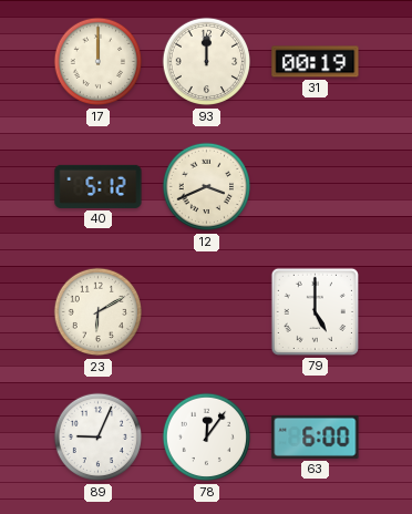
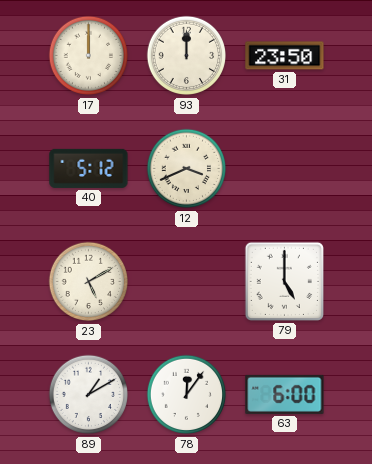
31: 00:19 -> 23:50 (285, 56)
23: 6:10 -> 5:10 (89, 282)
89: 9:04 -> 1:10 (89, 395)
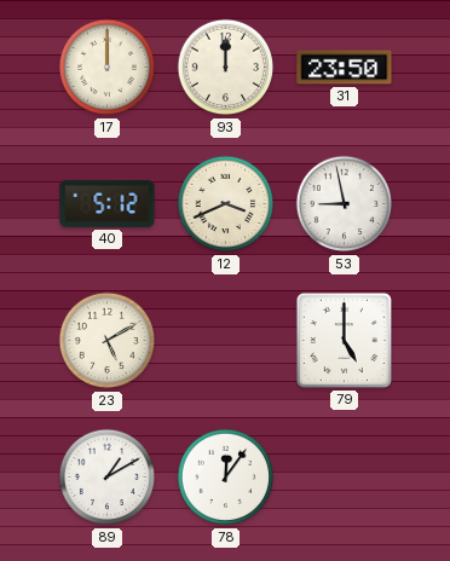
53: none -> 8:58 (345, 204)
63: 6:00 -> none (285, 394)
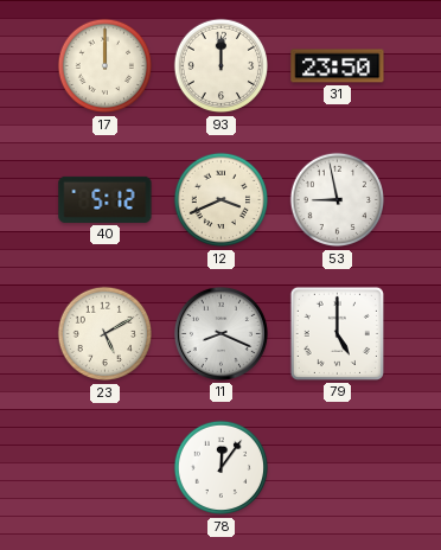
11: none -> 8:19 (220, 333)
89: 1:10 -> none (108, 478)
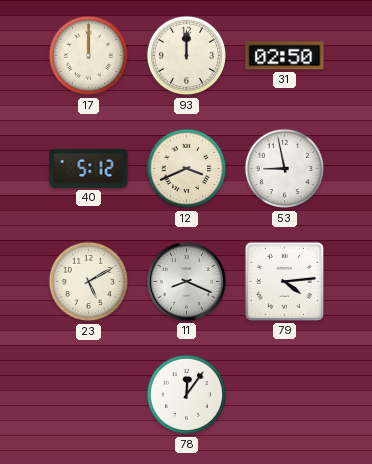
31: 23:50 -> 02:50 (285, 56)
79: 5:00 -> 4:14 (284, 281)
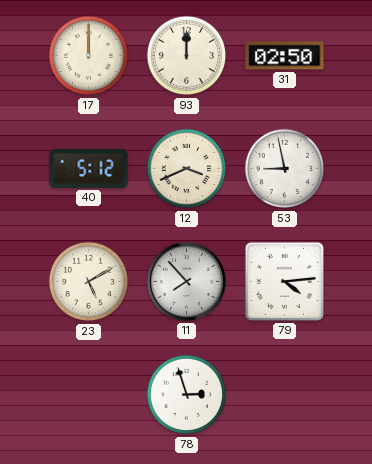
11: 8:19 -> 7:53 (186, 281)
78: 12:06 -> 2:57 (187, 395)
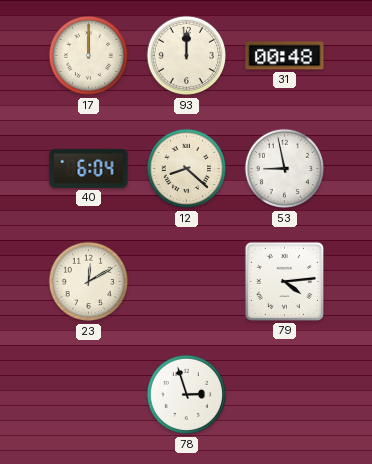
31: 02:50 -> 00:48 (285, 56)
40: 5:12 -> 6:04 (89, 168)
12: 3:41 -> 8:22 (187, 169)
23: 5:10 -> 12:10 (89, 282)
11: 7:53 -> none (186, 281)
